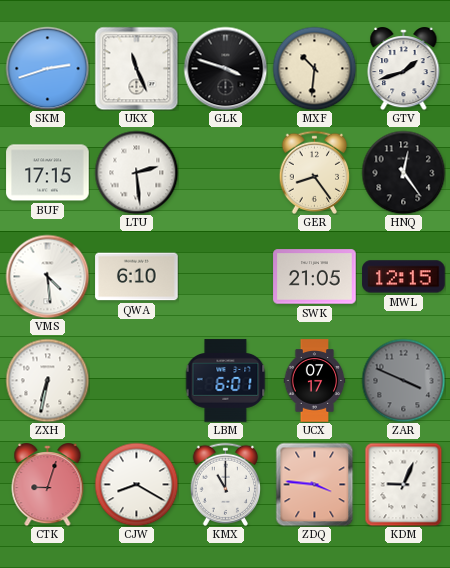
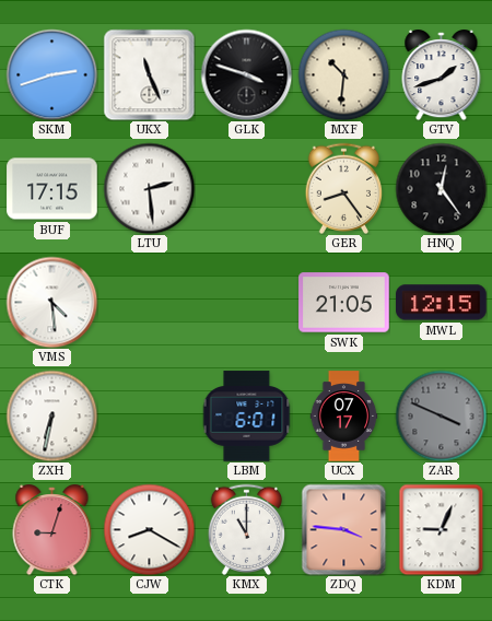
QWA: 6:10 -> none (137, 277)
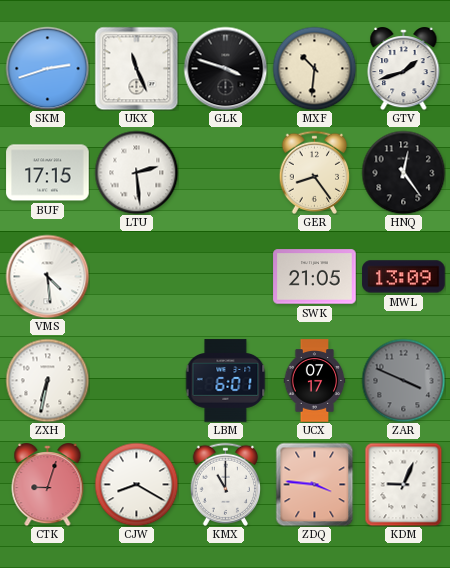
MWL: 12:15 -> 13:09 (404, 277)
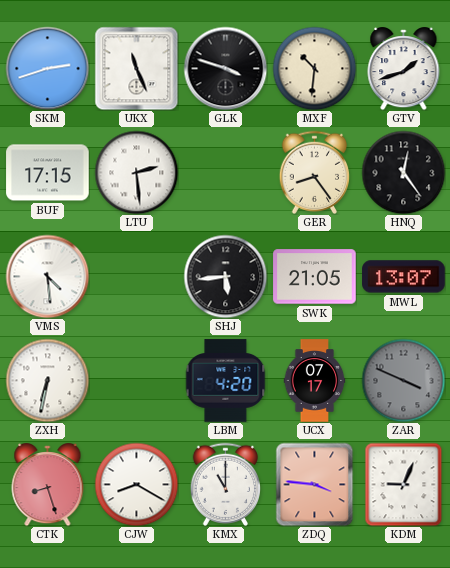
SHJ: none -> 5:44 (225, 276)
MWL: 13:09 -> 13:07 (404, 277)
LBM: 6:01 -> 4:20 (226, 381)
CTK: 9:03 -> 8:27 (48, 485)
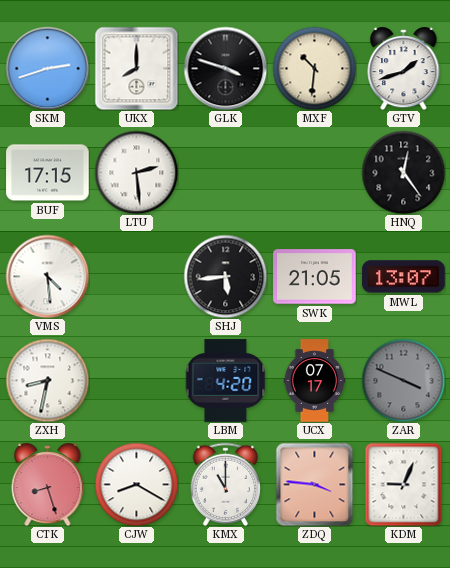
UKX: 11:26 -> 8:00 (136, 68)
GER: 8:24 -> none (314, 172)
ZXH: 6:32 -> 8:32 (47, 380)
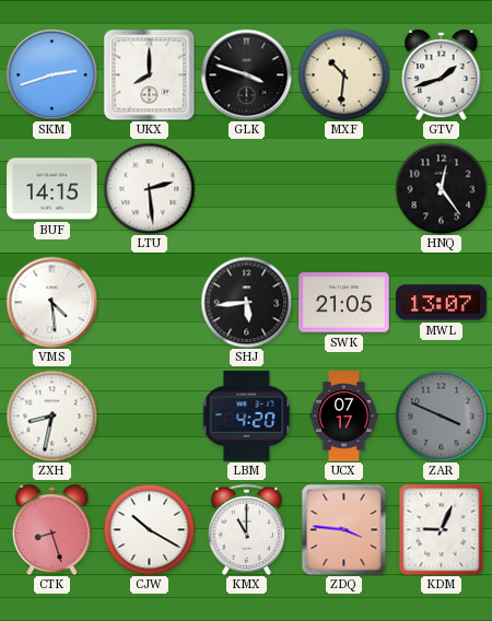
BUF: 17:15 -> 14:15 (52, 189)
CJW: 8:20 -> 10:20 (149, 529)
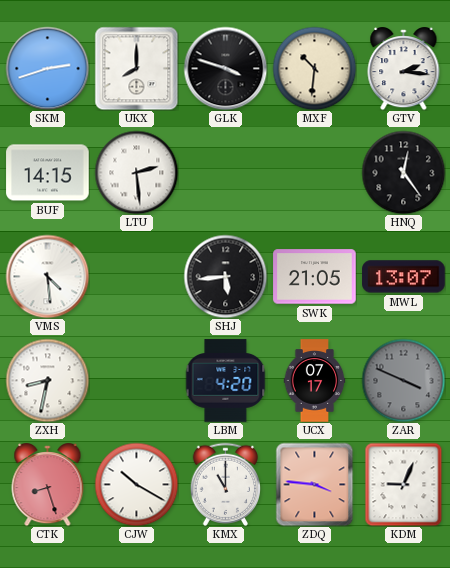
GTV: 1:42 -> 2:16 (404, 69)
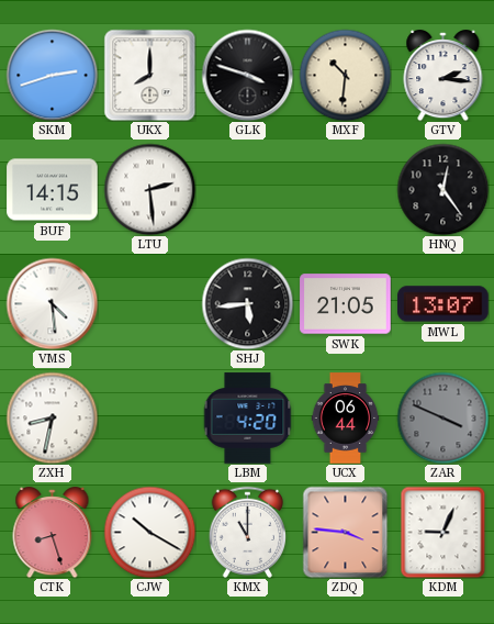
UCX: 07:17 -> 06:44 (346, 419)
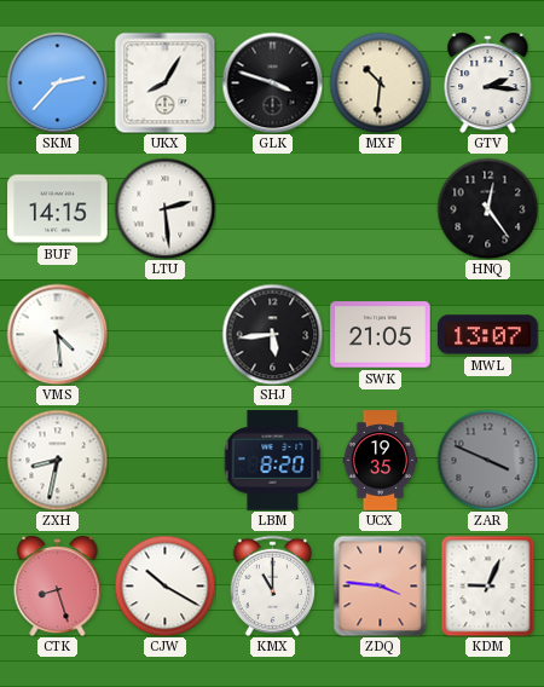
SKM: 2:42 -> 2:37 (57, 82)
UKX: 8:00 -> 8:05 (164, 82)
LBM: 4:20 -> 8:20 (273, 461)
UCX: 06:44 -> 19:35 (381, 461)
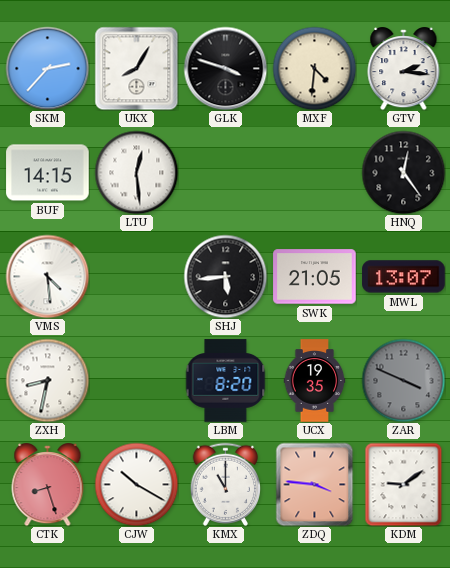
MXF: 10:31 -> 4:31 (314, 68)
LTU: 2:29 -> 12:29 (136, 172)
KDM: 9:04 -> 9:09 (404, 484)
